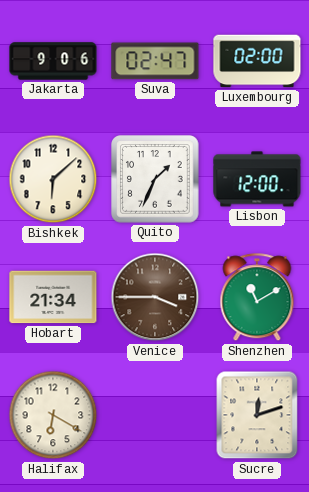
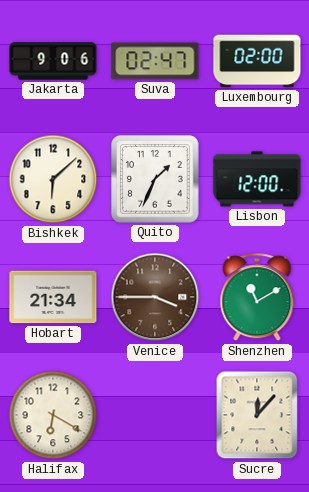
Sucre: 12:12 -> 12:07 (257, 415)
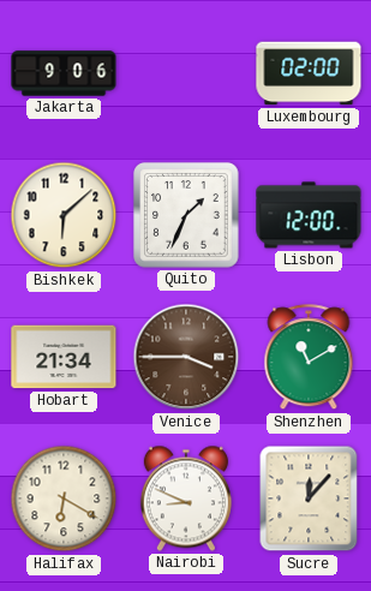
Suva: 02:47 -> none (155, 61)
Nairobi: none -> 8:49 (186, 499)
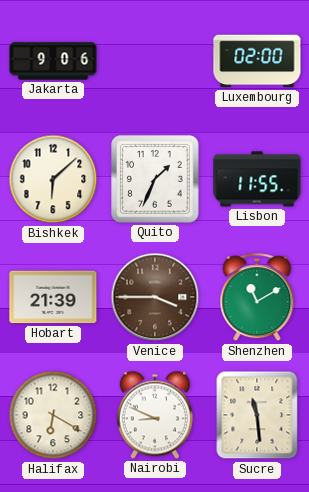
Lisbon: 12:00 -> 11:55 (257, 179)
Hobart: 21:34 -> 21:39 (53, 297)
Sucre: 12:07 -> 11:29 (257, 415)
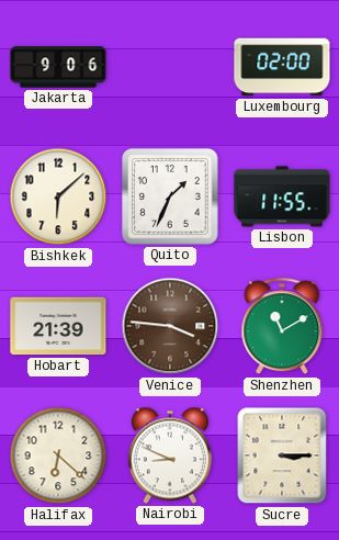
Venice: 3:45 -> 3:46 (170, 326)
Halifax: 6:20 -> 6:22 (58, 455)
Sucre: 11:29 -> 3:15 (282, 455)
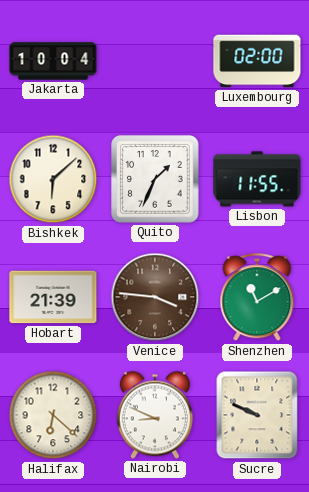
Jakarta: 9:06 -> 10:04 (53, 61)
Sucre: 3:15 -> 9:49 (257, 415)
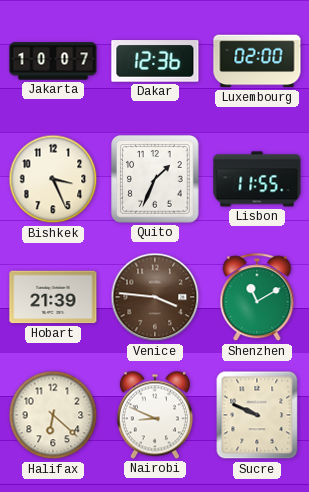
Jakarta: 10:04 -> 10:07 (53, 61)
Dakar: none -> 12:36 (155, 61)
Bishkek: 6:08 -> 3:26 (53, 179)
